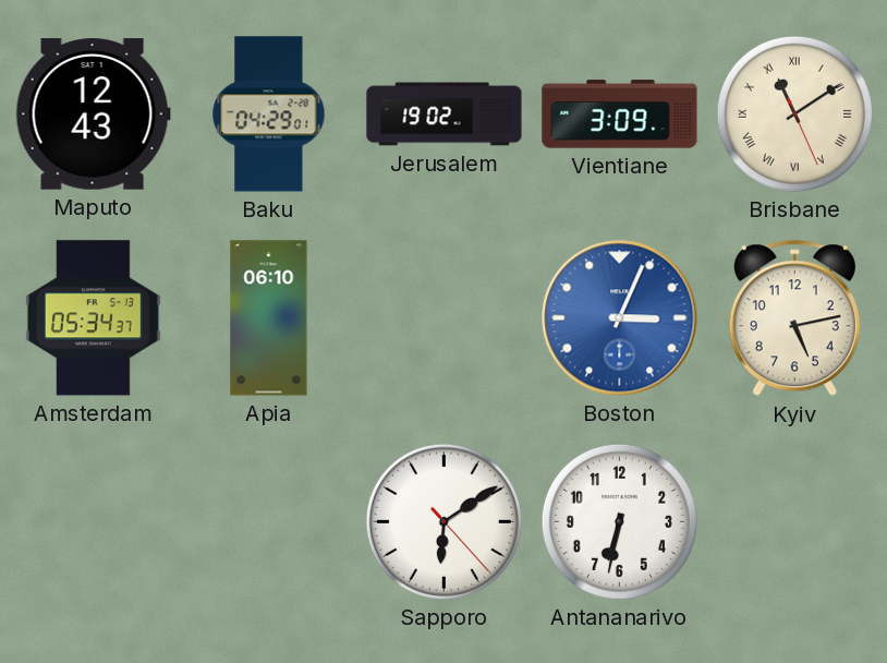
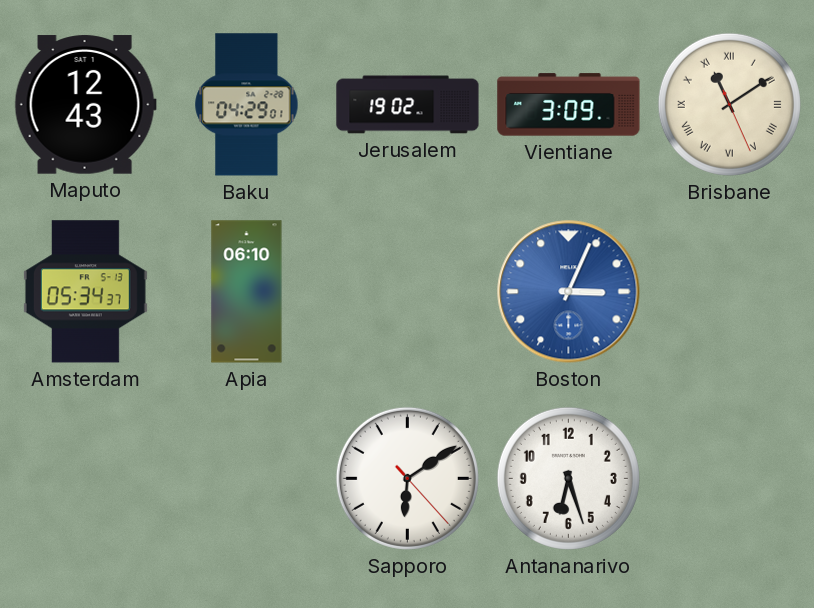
Kyiv: 5:13 -> none (794, 318)
Antananarivo: 6:32 -> 6:27 (568, 478)
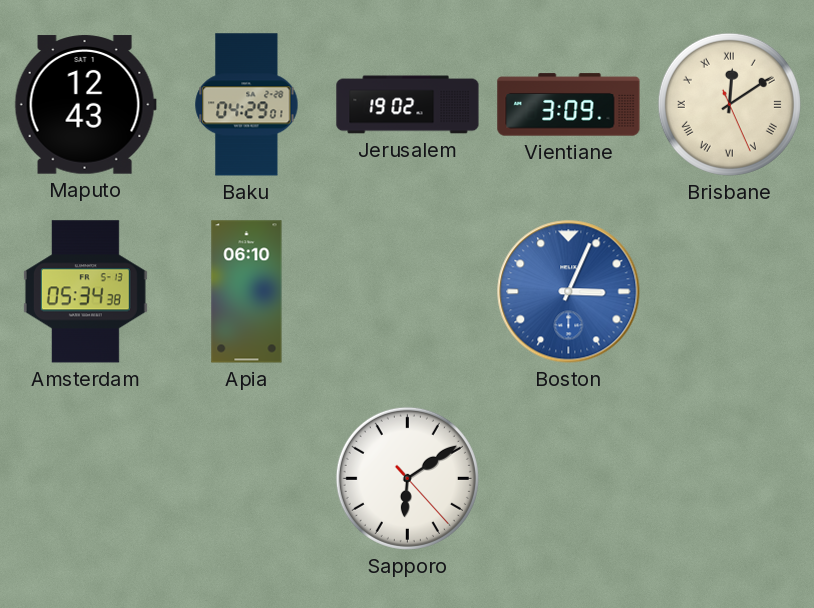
Brisbane: 11:09 -> 12:09 (729, 104)
Amsterdam: 05:34:37 -> 05:34:38 (85, 292)
Antananarivo: 6:27 -> none (568, 478)
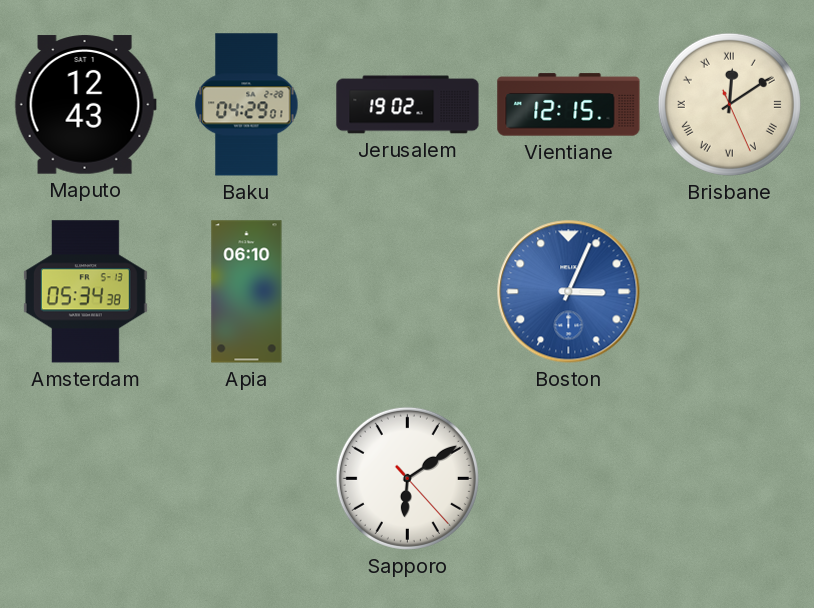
Vientiane: 3:09 -> 12:15 (569, 105)
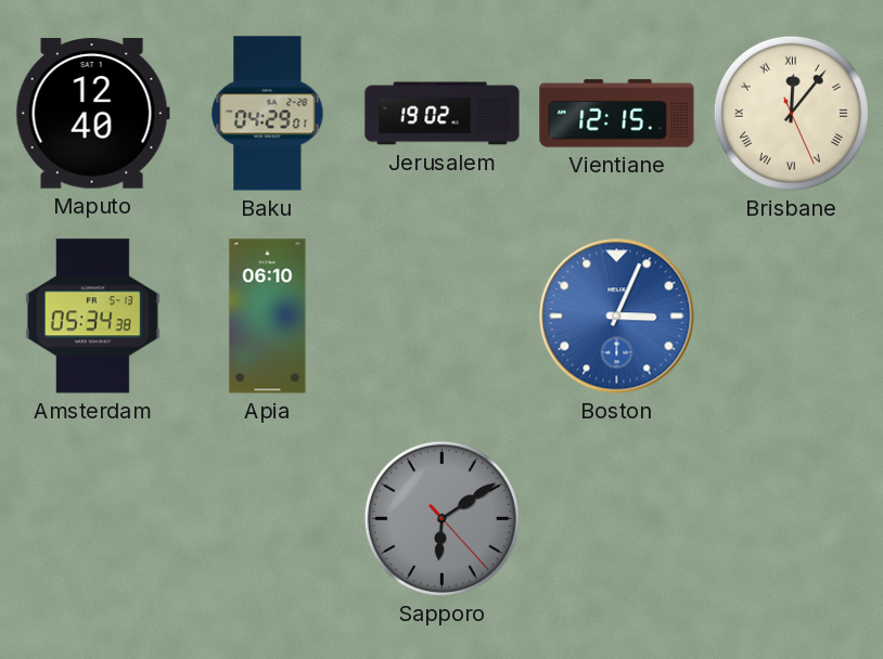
Maputo: 12:43 -> 12:40 (92, 114)
Brisbane: 12:09 -> 12:06 (791, 113)
Sapporo dial: white -> grey (441, 518)
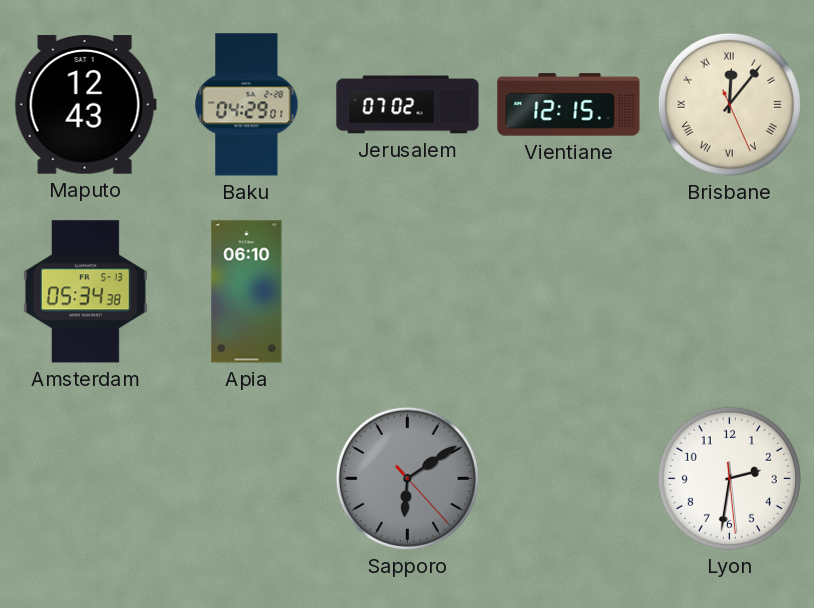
Maputo: 12:40 -> 12:43 (85, 105)
Jerusalem: 19:02 -> 07:02 (408, 105)
Boston: 3:04 -> none (617, 316)
Lyon: none -> 2:31 (729, 478)
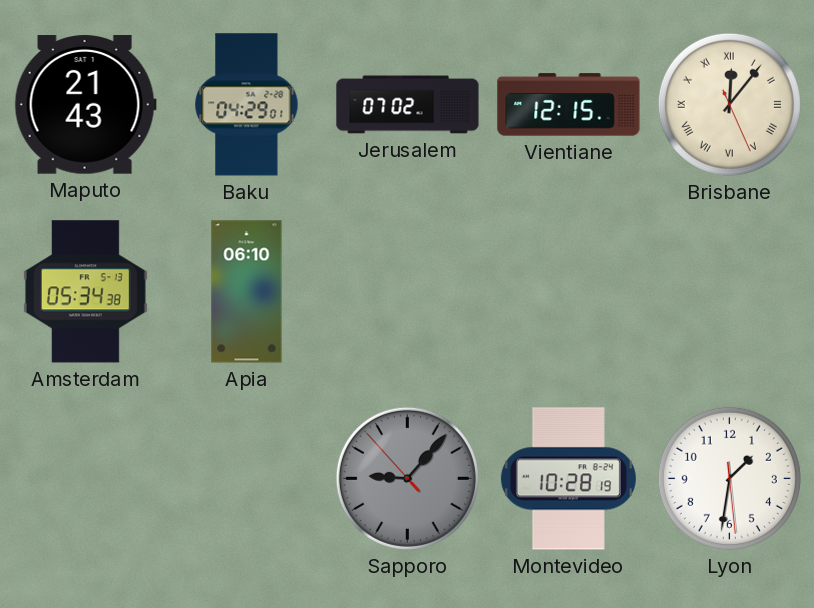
Maputo: 12:43 -> 21:43 (85, 105)
Sapporo: 6:09 -> 9:06 (407, 478)
Montevideo: none -> 10:28 (568, 479)
Lyon: 2:31 -> 1:31 (729, 478)
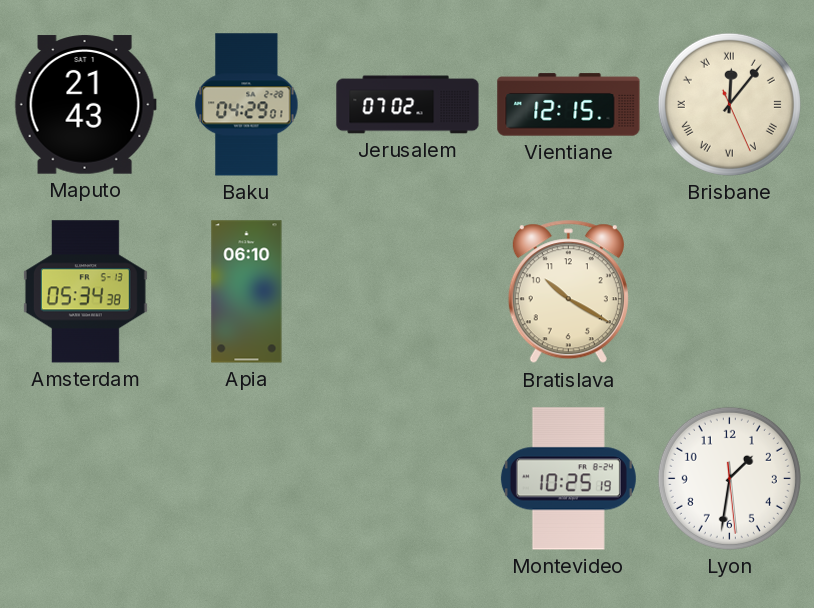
Bratislava: none -> 10:20 (568, 292)
Sapporo: 9:06 -> none (407, 478)
Montevideo: 10:28 -> 10:25 (568, 479)
